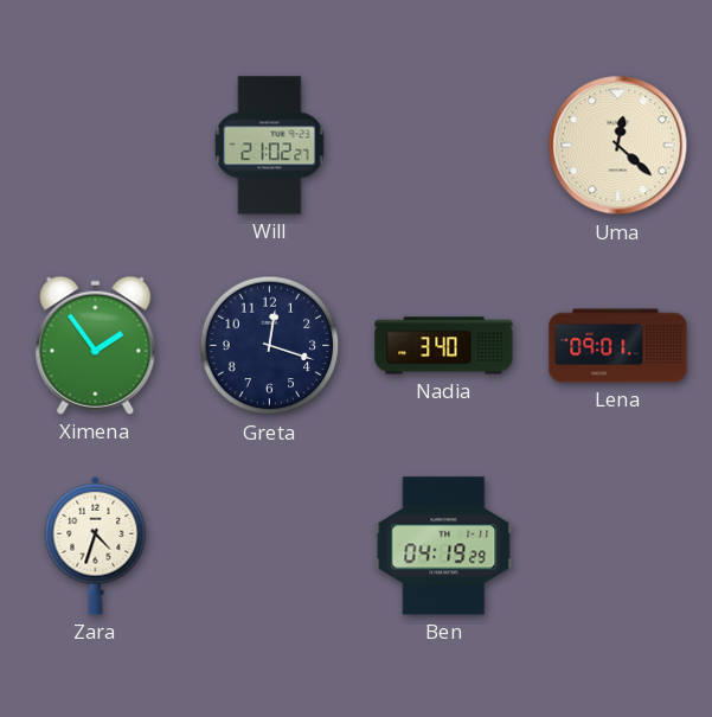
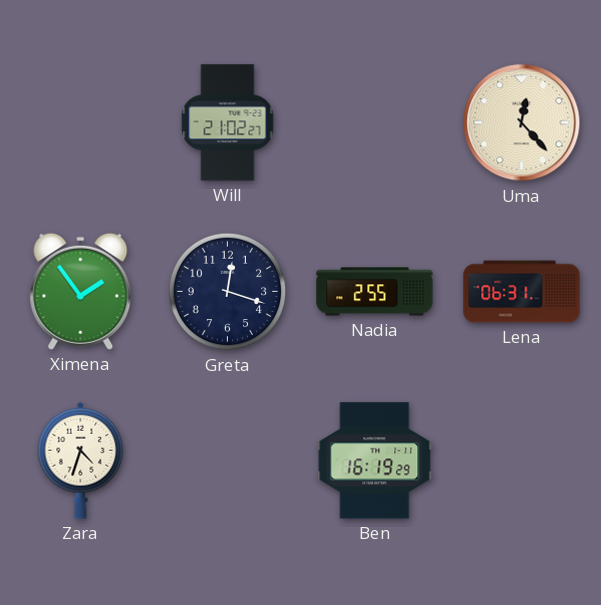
Uma: 12:22 -> 12:23 (522, 123)
Nadia: 3:40 -> 2:55 (375, 292)
Lena: 09:01 -> 06:31 (522, 292)
Ben: 04:19 -> 16:19 (375, 461)
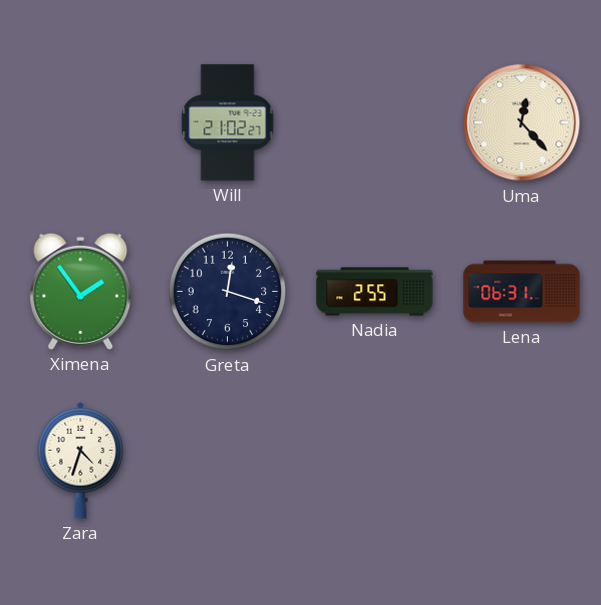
Ben: 16:19 -> none (375, 461)
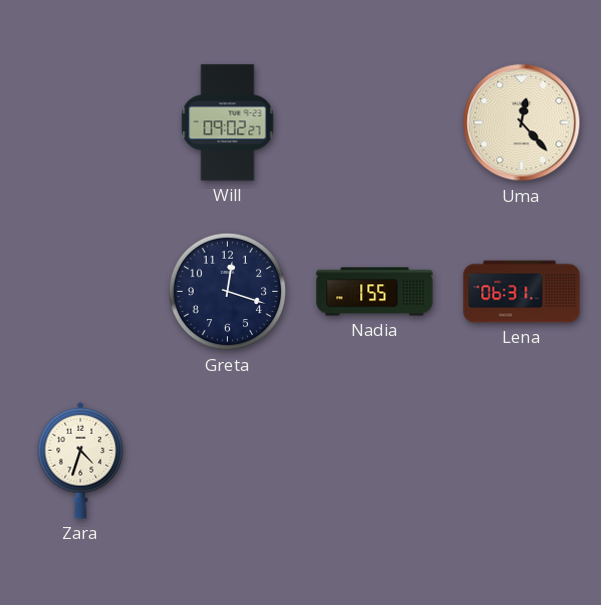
Will: 21:02 -> 09:02 (228, 123)
Ximena: 1:54 -> none (81, 291)
Nadia: 2:55 -> 1:55 (375, 292)
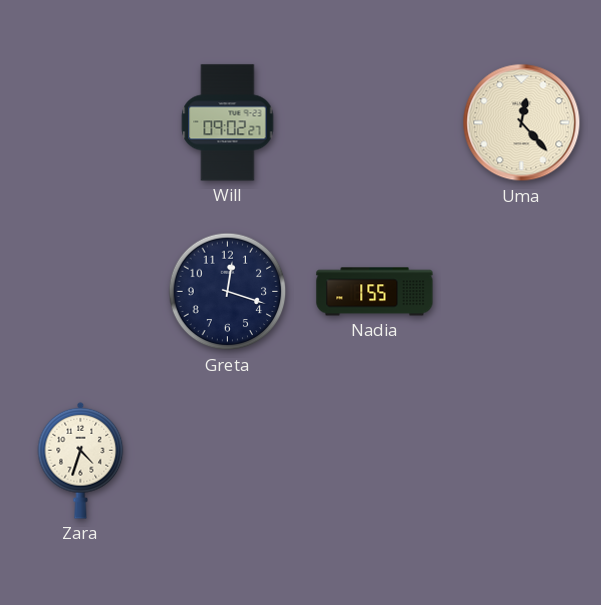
Lena: 06:31 -> none (522, 292)
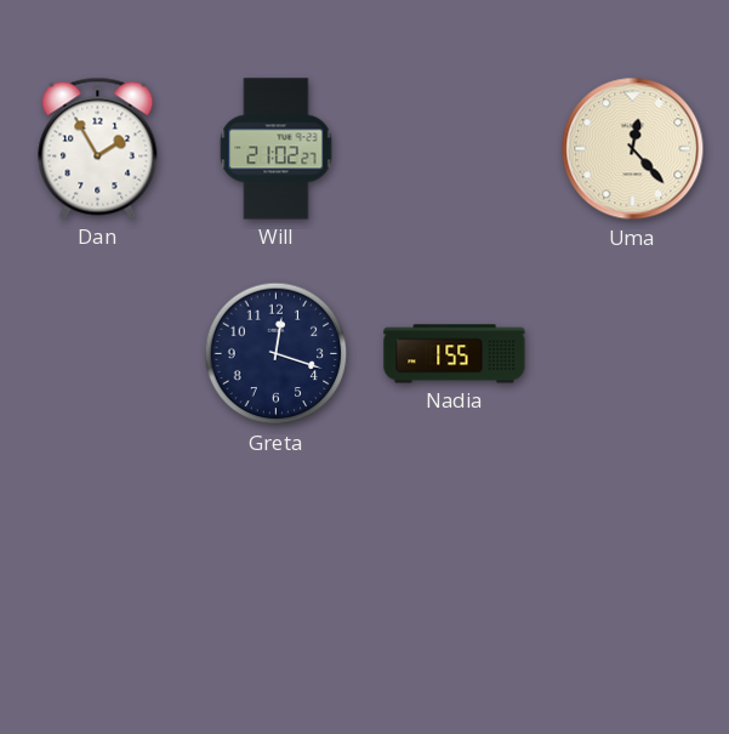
Dan: none -> 1:55 (98, 148)
Will: 09:02 -> 21:02 (277, 149)
Zara: 4:33 -> none (81, 460)
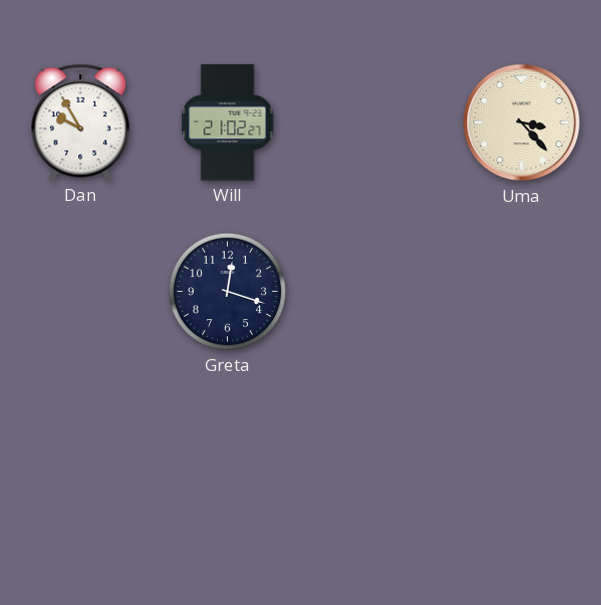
Dan: 1:55 -> 9:55 (81, 122)
Uma: 12:23 -> 3:23 (522, 123)
Nadia: 1:55 -> none (455, 354)
